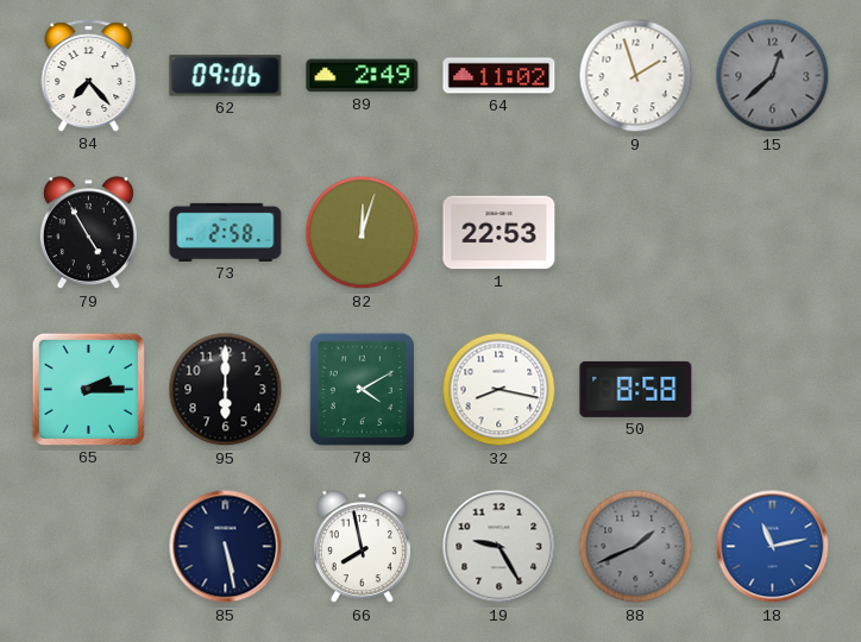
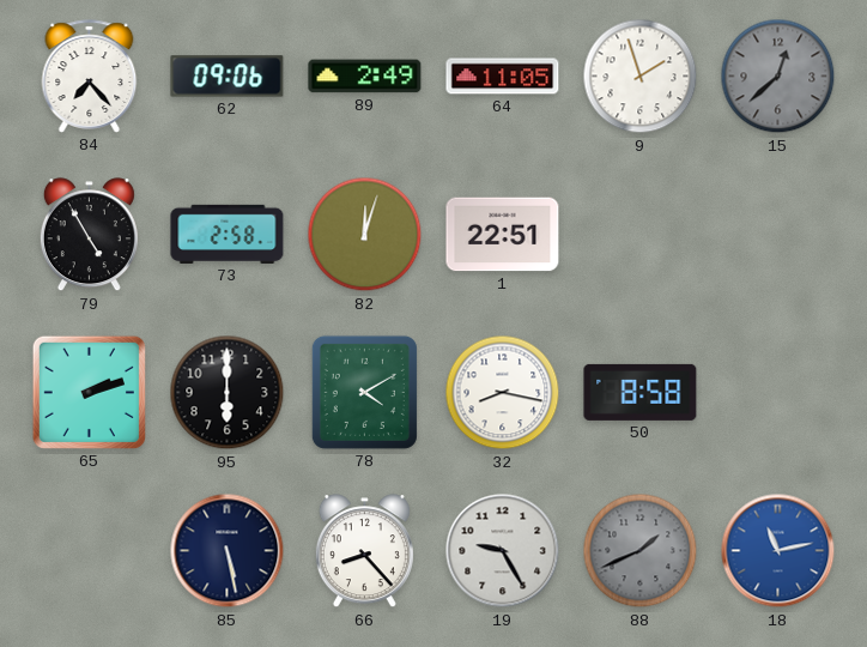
64: 11:02 -> 11:05 (503, 77)
1: 22:53 -> 22:51 (503, 235)
65: 2:15 -> 2:12 (89, 392)
66: 7:58 -> 8:23 (364, 551)
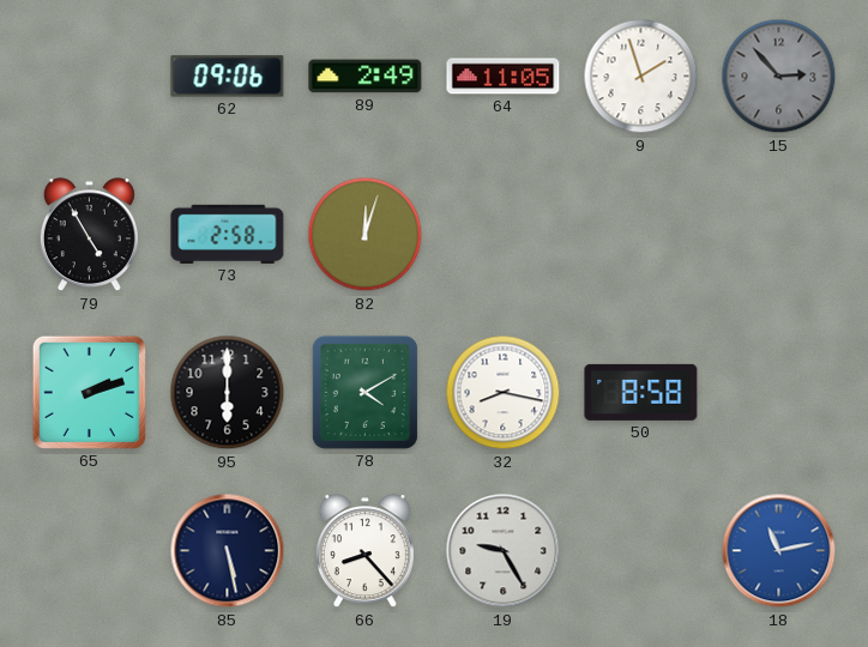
84: 7:23 -> none (90, 77)
15: 12:38 -> 2:53 (779, 77)
1: 22:51 -> none (503, 235)
88: 1:41 -> none (641, 551)
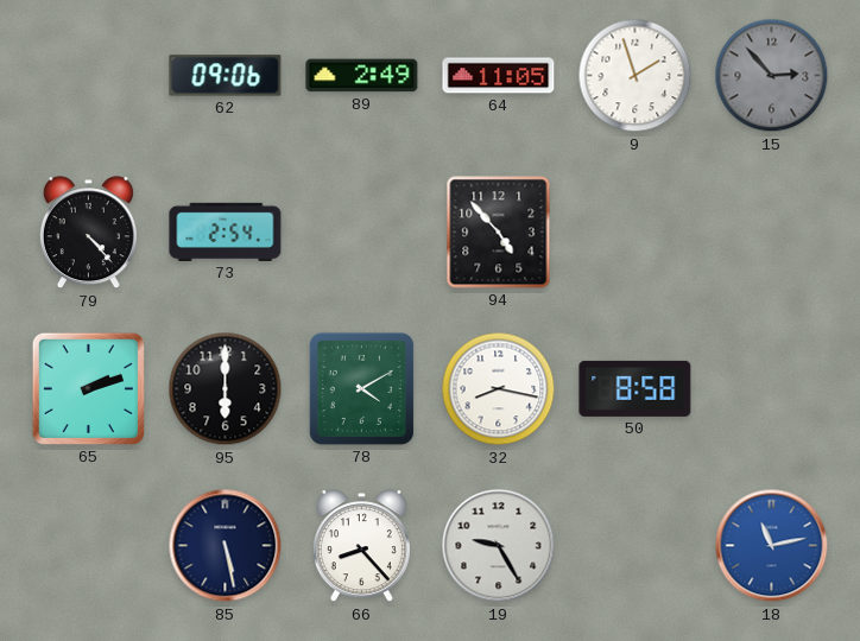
79: 4:55 -> 4:23 (88, 233)
73: 2:58 -> 2:54 (226, 231)
82: 12:03 -> none (366, 235)
94: none -> 4:53 (499, 233)
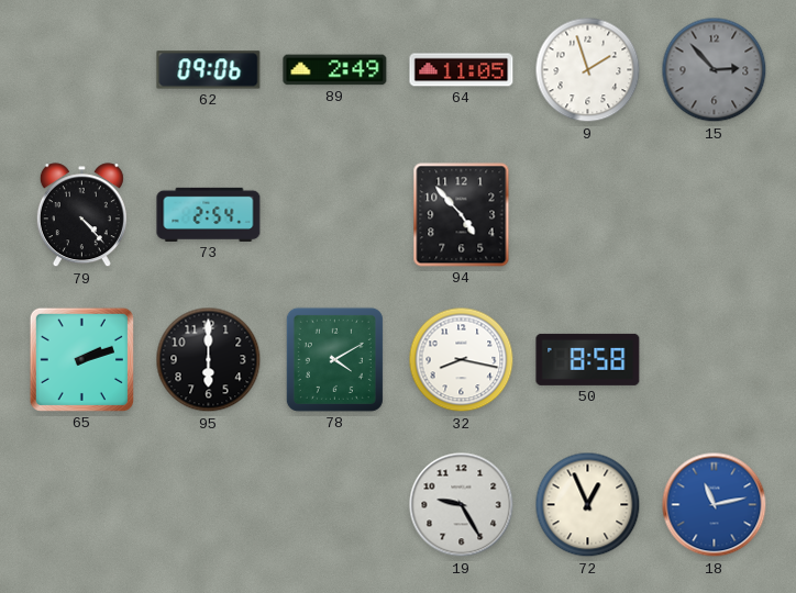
85: 5:28 -> none (226, 546)
66: 8:23 -> none (361, 546)
72: none -> 12:56 (588, 505)
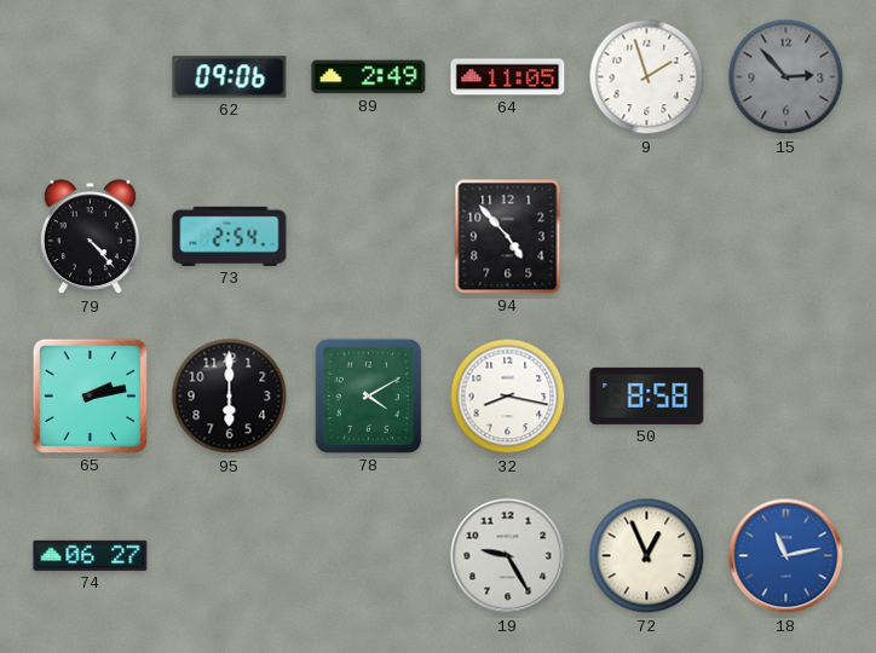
65: 2:12 -> 2:13 (90, 395)
74: none -> 06:27 (91, 555)
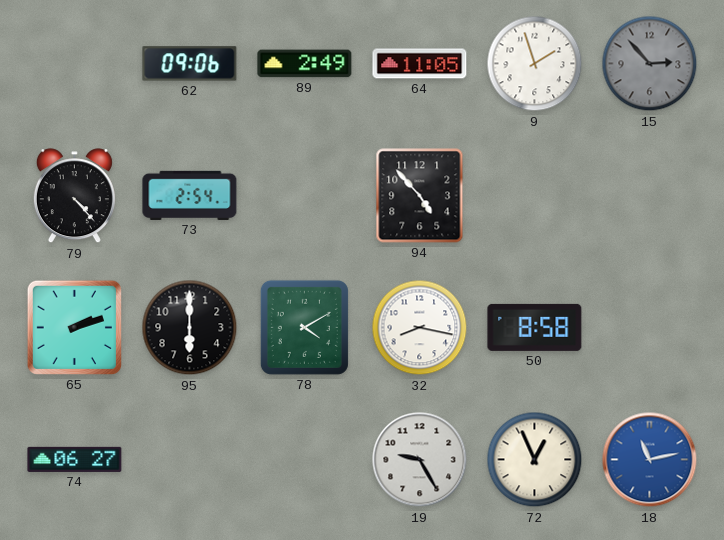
65: 2:13 -> 2:12 (74, 327)
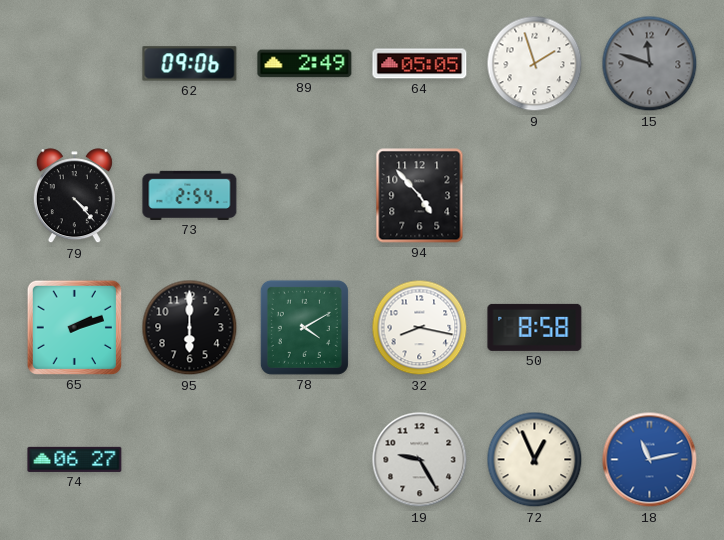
64: 11:05 -> 05:05 (420, 64)
15: 2:53 -> 11:48 (650, 64)
